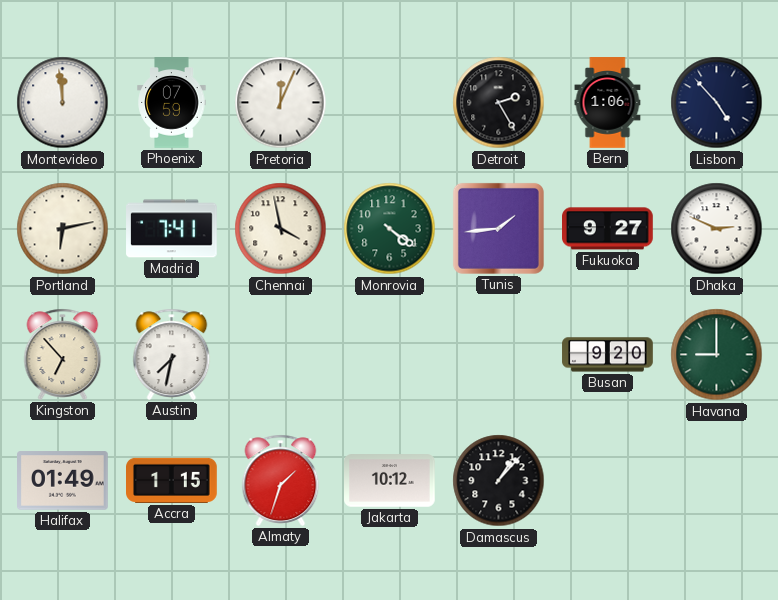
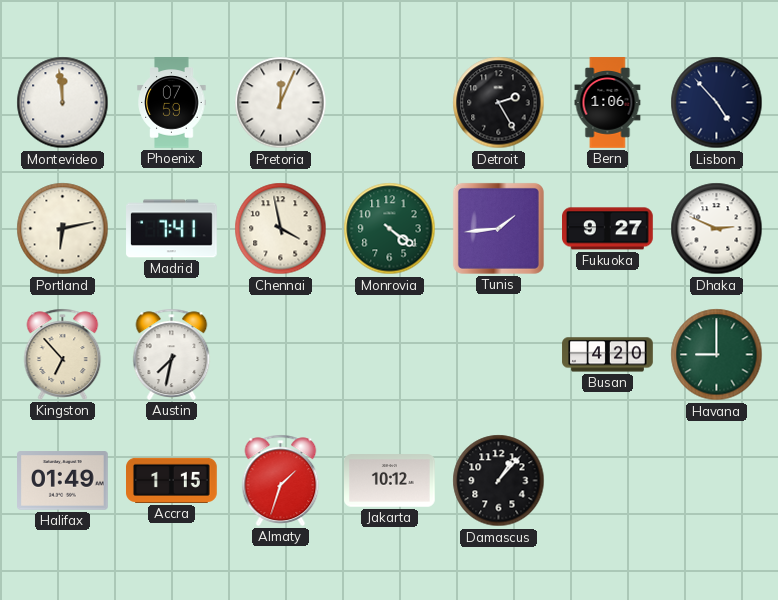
Busan: 9:20 -> 4:20 (608, 355)
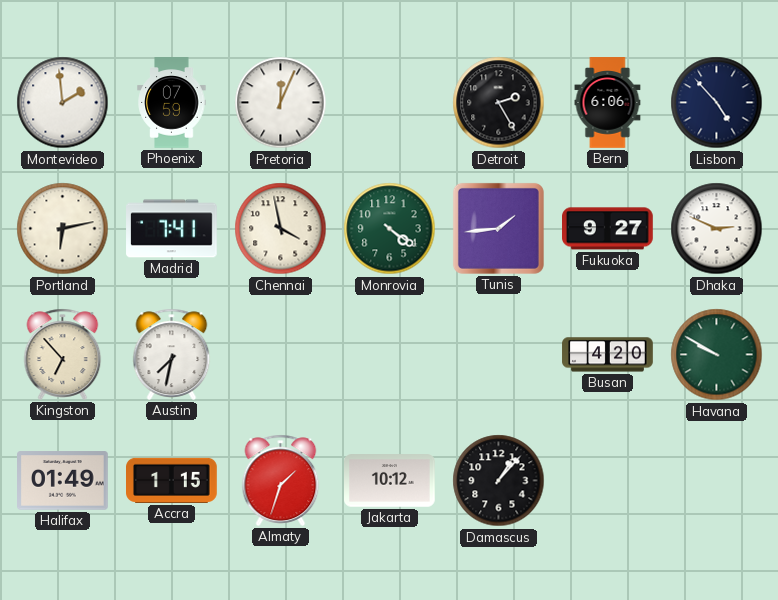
Montevideo: 11:59 -> 1:59 (63, 103)
Bern: 1:06 -> 6:06 (608, 103)
Havana: 9:00 -> 9:50 (717, 355)
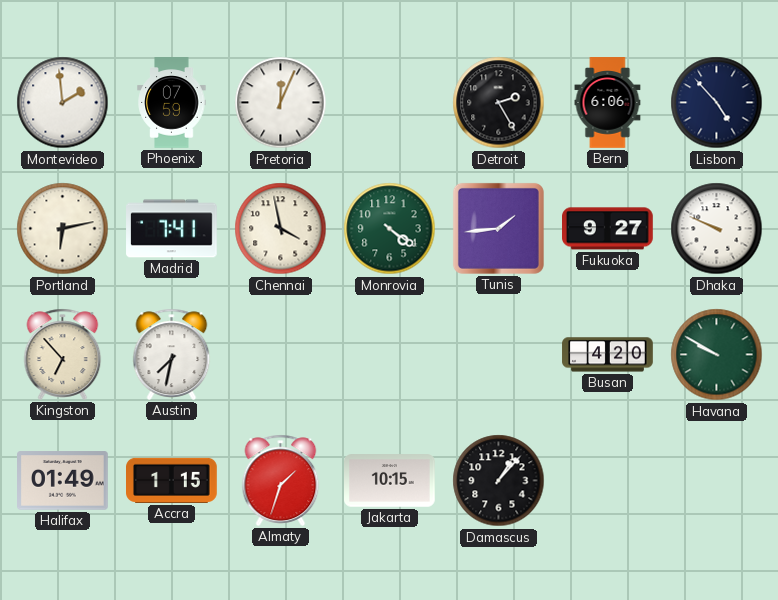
Dhaka: 2:49 -> 9:49 (717, 229)
Jakarta: 10:12 -> 10:15 (390, 481)
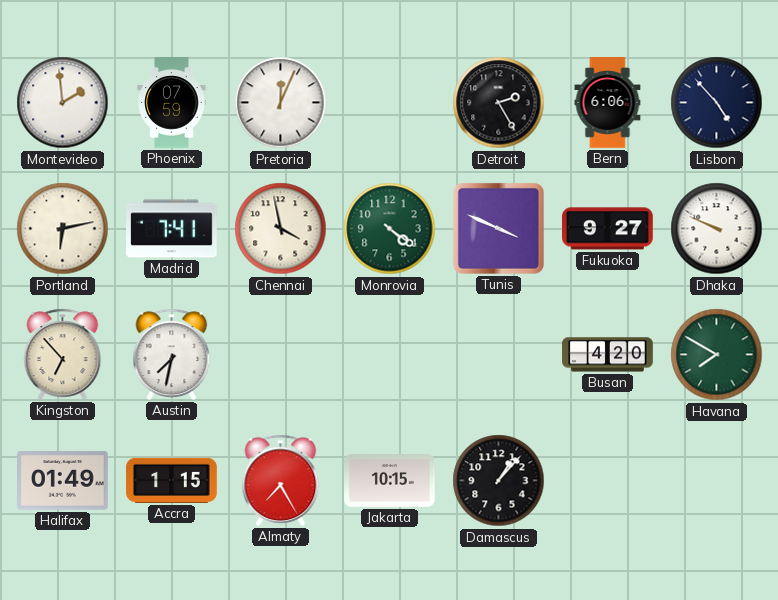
Tunis: 1:44 -> 3:49 (498, 228)
Havana: 9:50 -> 7:50 (717, 355)
Almaty: 1:33 -> 7:25 (281, 480)
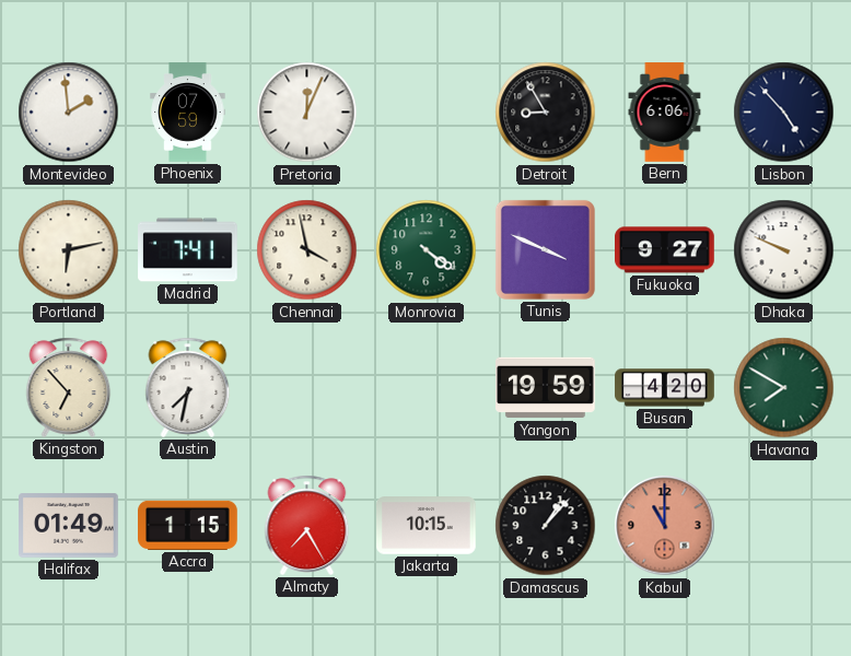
Detroit: 2:25 -> 8:55 (546, 113)
Yangon: none -> 19:59 (546, 388)
Kabul: none -> 11:00 (665, 526)
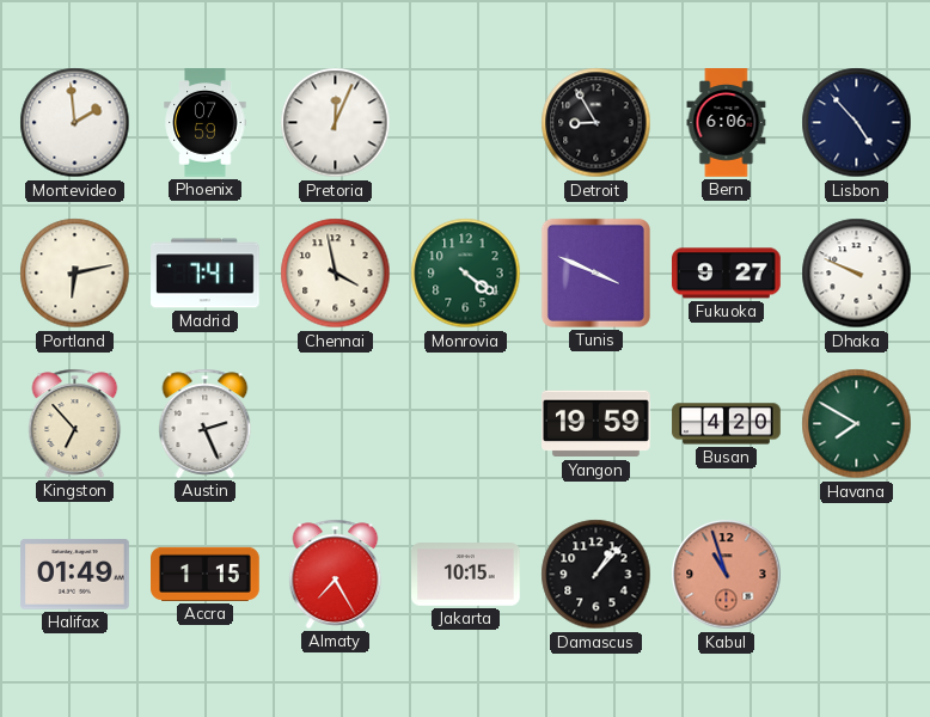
Austin: 7:32 -> 2:26 (206, 423)
Kabul: 11:00 -> 10:57 (727, 575)
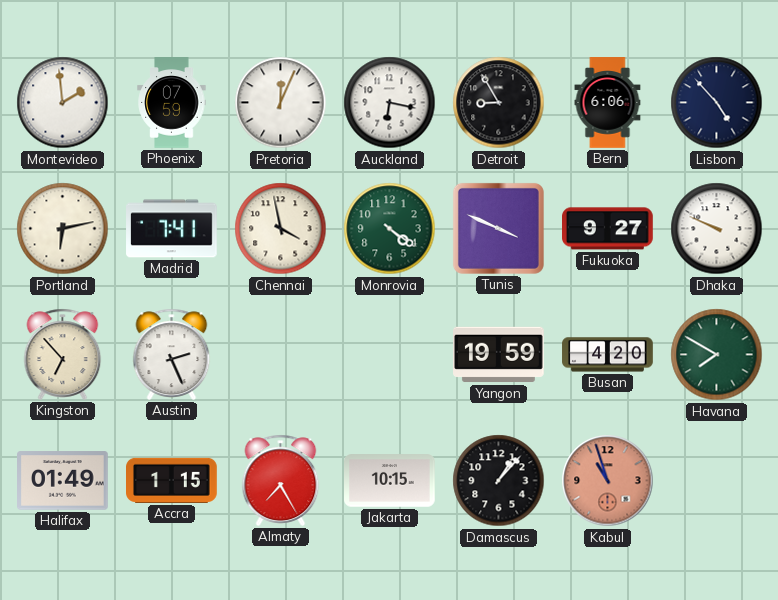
Auckland: none -> 6:17 (390, 103)
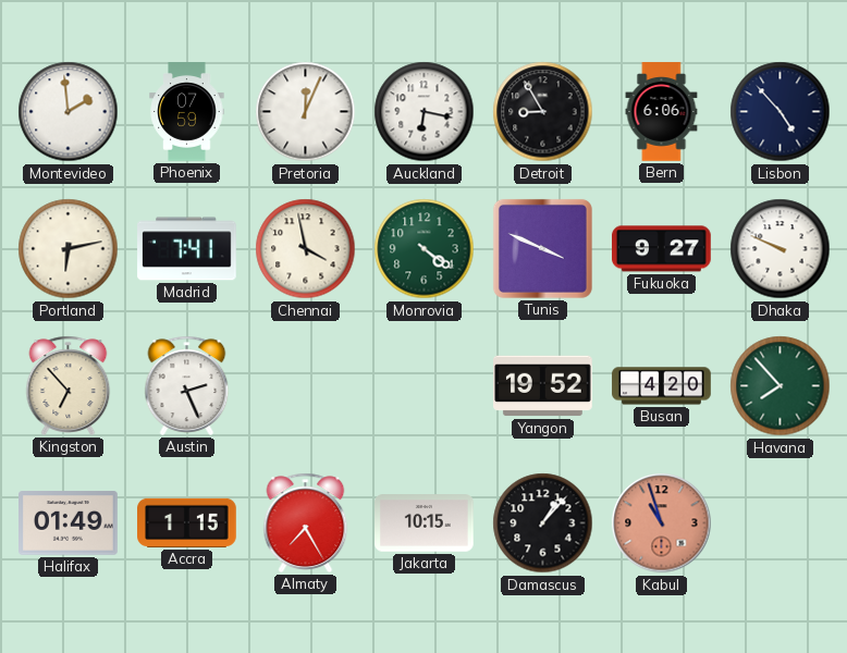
Yangon: 19:59 -> 19:52 (543, 386)
Havana: 7:50 -> 7:53 (781, 386)
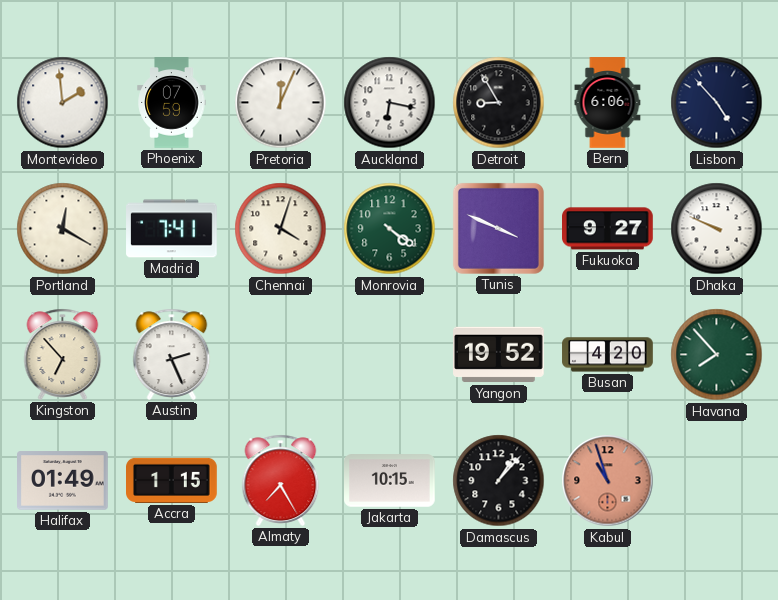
Portland: 6:13 -> 12:20 (63, 229)
Chennai: 3:58 -> 4:03 (281, 229)
